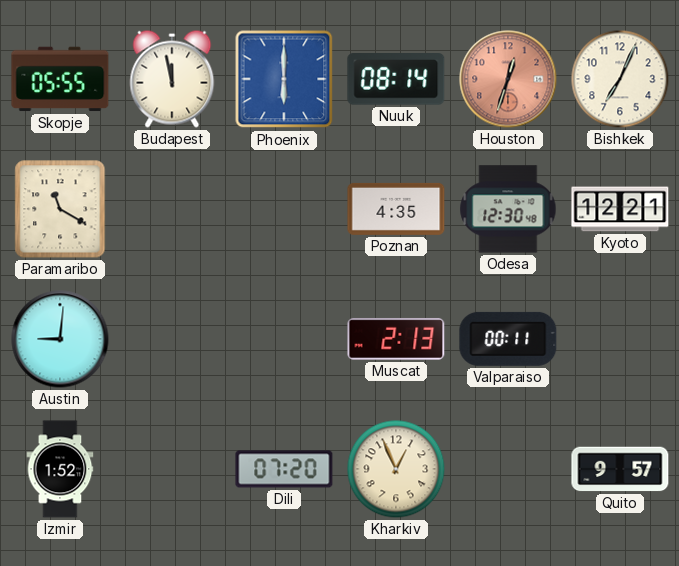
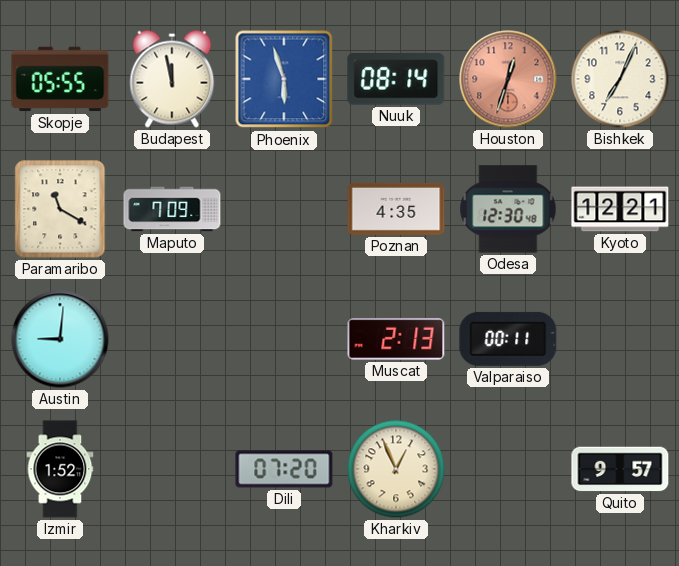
Phoenix: 6:00 -> 5:57 (284, 79)
Maputo: none -> 7:09 (172, 209)
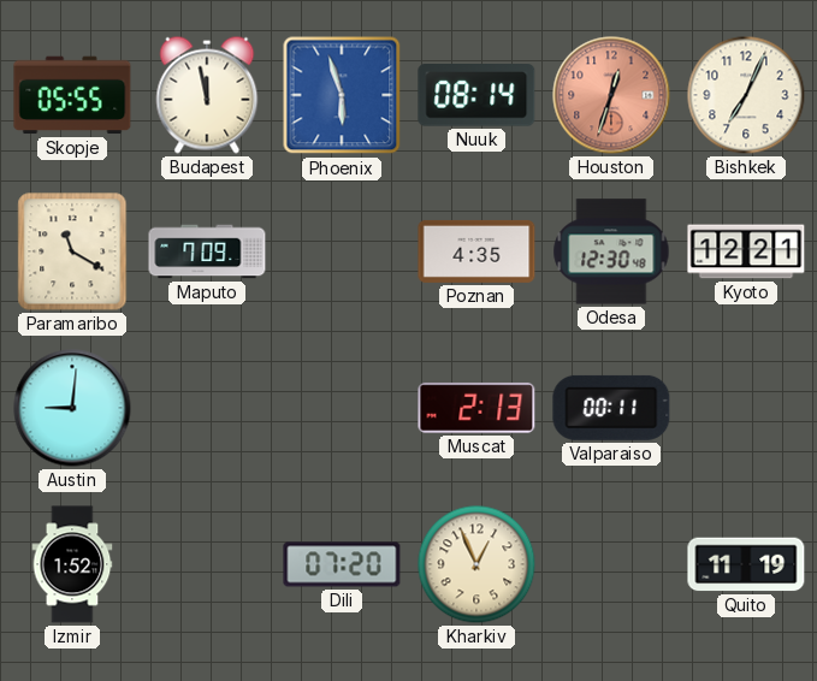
Quito: 9:57 -> 11:19 (746, 564)
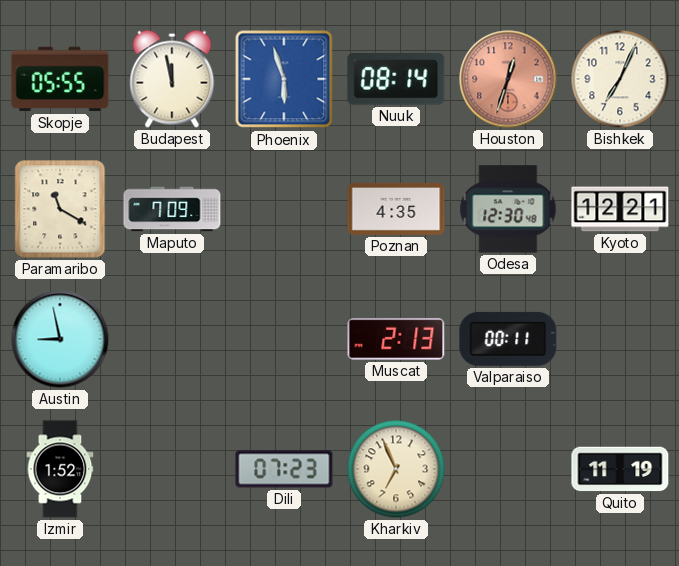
Austin: 9:01 -> 8:58 (60, 339)
Dili: 07:20 -> 07:23 (284, 469)
Kharkiv: 12:56 -> 6:56 (396, 469)
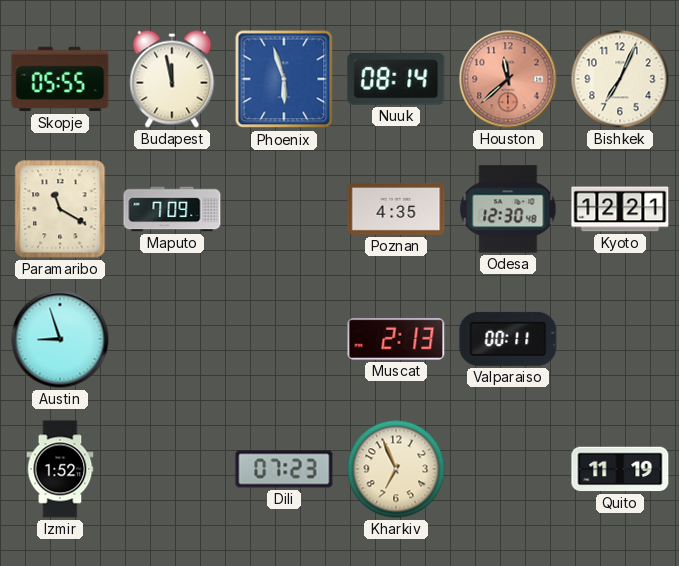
Houston: 12:33 -> 11:38 (508, 79)
Austin: 8:58 -> 8:57 (60, 339)
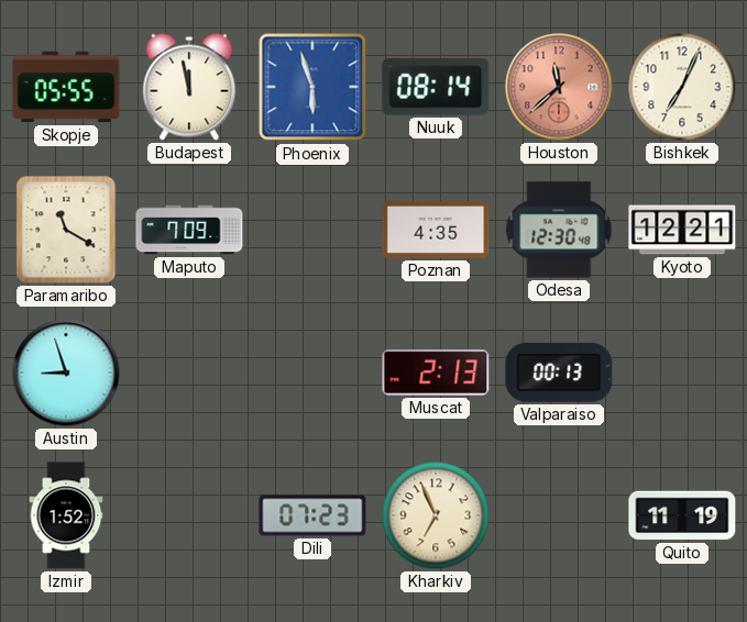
Valparaiso: 00:11 -> 00:13 (559, 373)
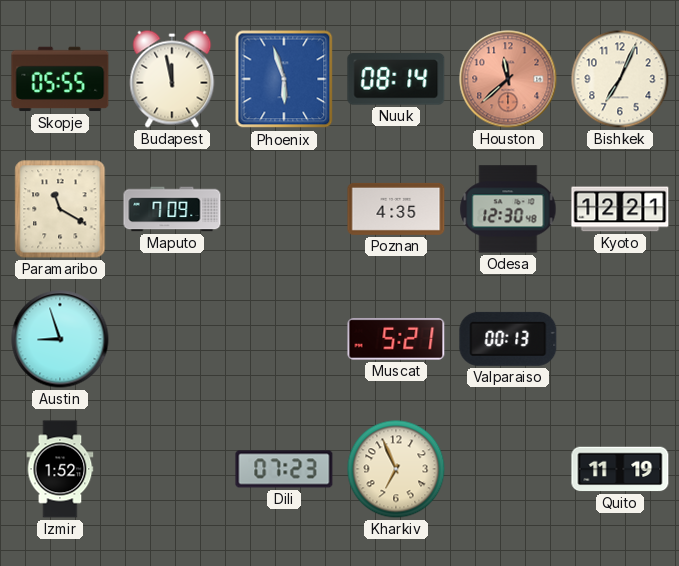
Muscat: 2:13 -> 5:21 (396, 339)
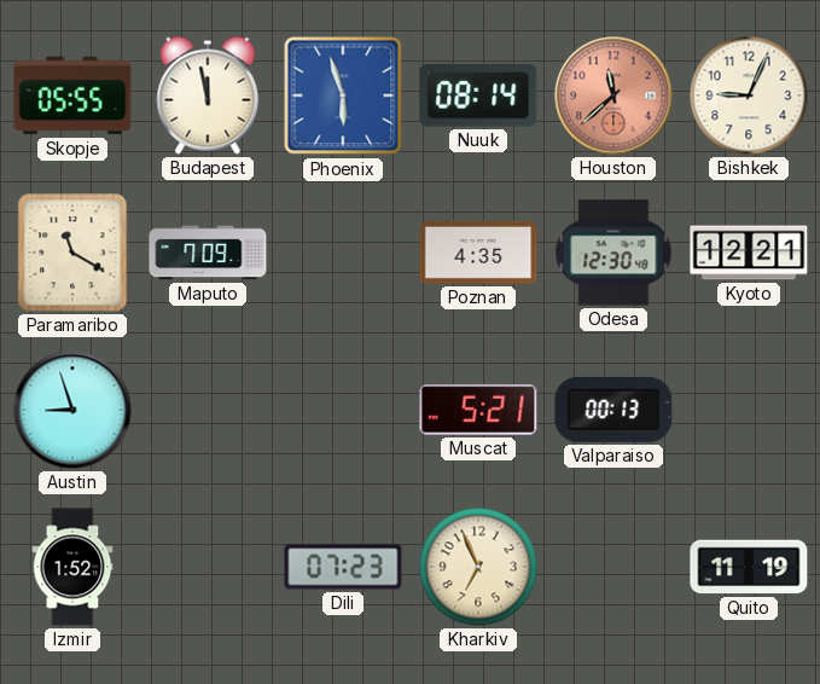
Bishkek: 7:04 -> 9:04 (749, 95)
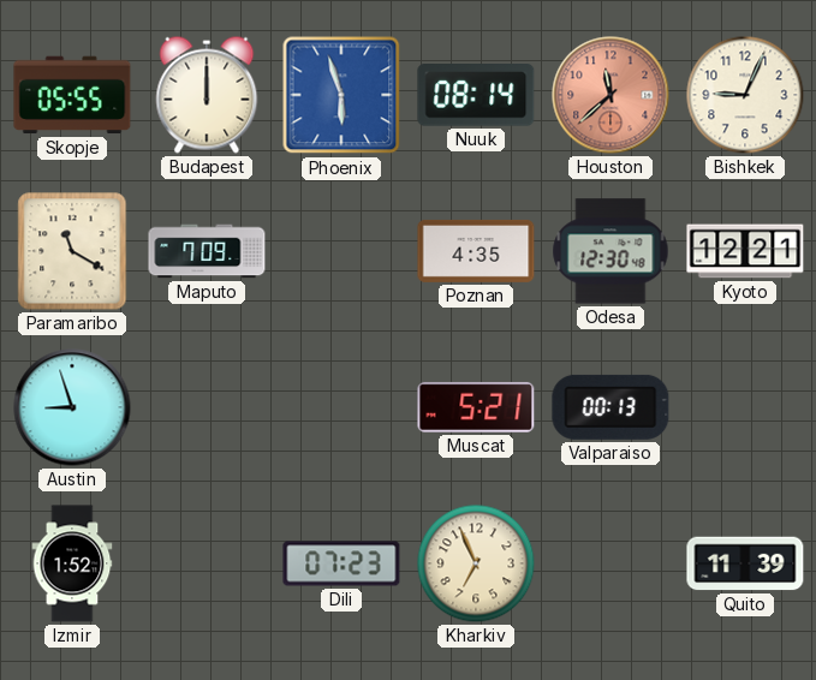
Budapest: 11:58 -> 12:00 (207, 95)
Quito: 11:19 -> 11:39 (745, 563)
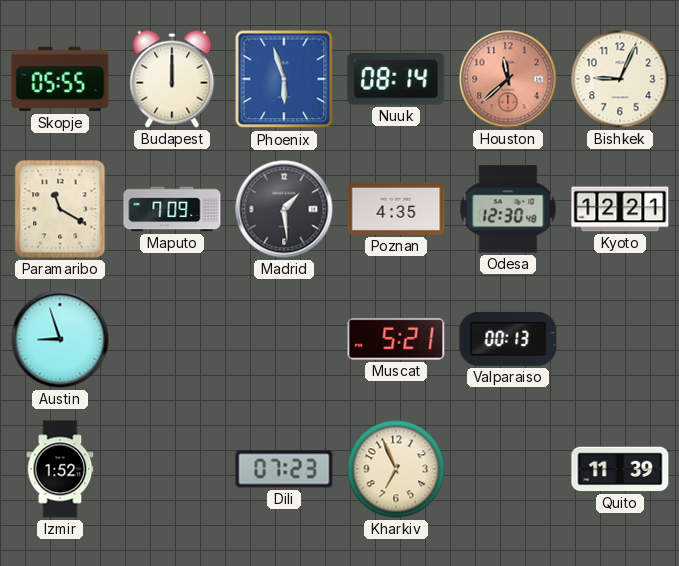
Madrid: none -> 1:29 (284, 209)
